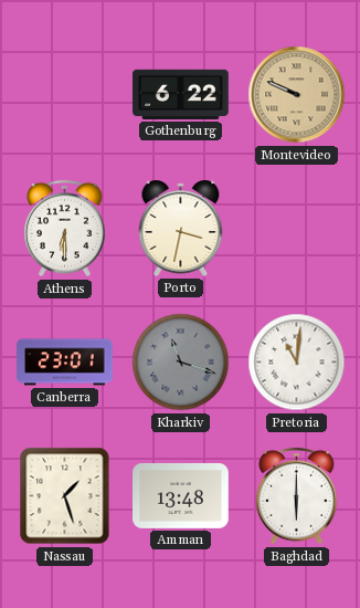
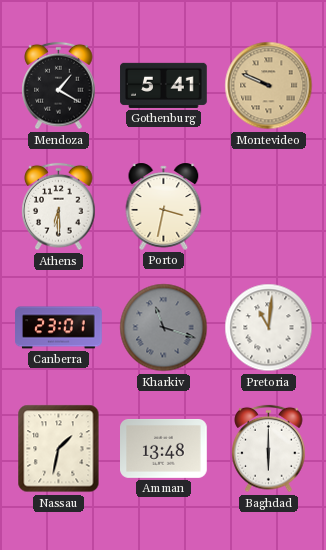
Mendoza: none -> 1:20 (59, 86)
Gothenburg: 6:22 -> 5:41 (164, 85)
Nassau: 1:27 -> 1:32 (59, 449)
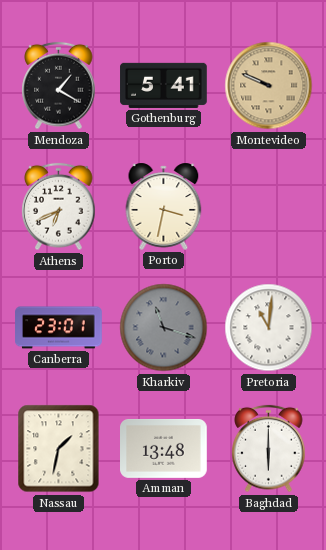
Athens: 6:30 -> 6:41 (59, 207)
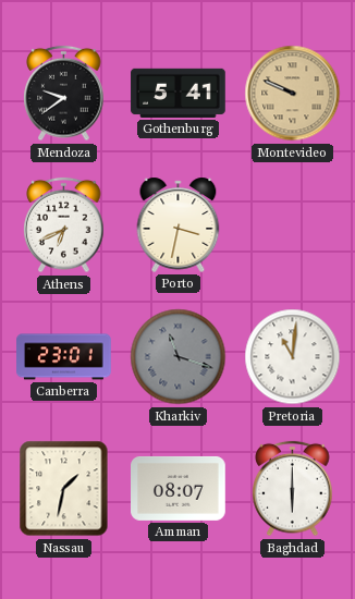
Mendoza: 1:20 -> 9:39 (64, 94)
Amman: 13:48 -> 08:07 (179, 488)
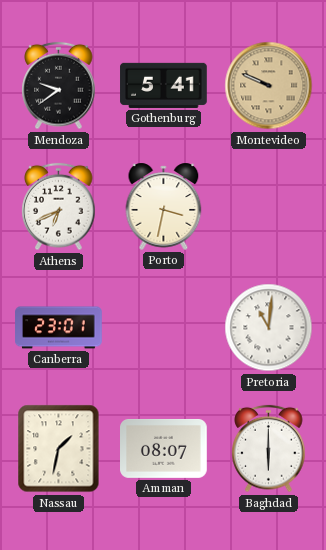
Kharkiv: 11:18 -> none (179, 357)
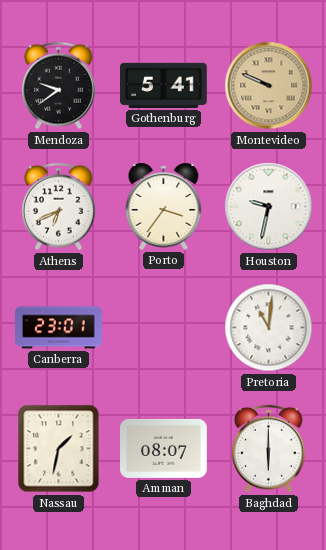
Porto: 3:32 -> 3:36 (164, 206)
Houston: none -> 9:32 (269, 207)
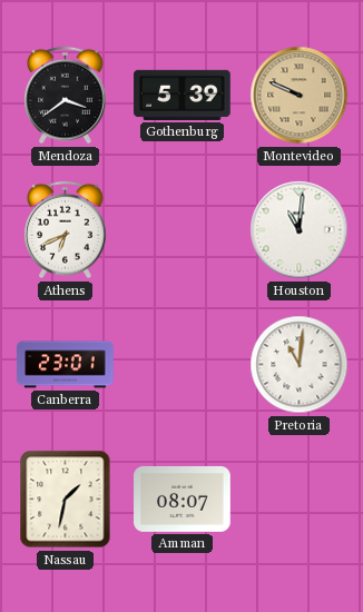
Mendoza: 9:39 -> 3:39 (66, 96)
Gothenburg: 5:41 -> 5:39 (183, 95)
Porto: 3:36 -> none (164, 206)
Houston: 9:32 -> 11:01 (300, 230)
Baghdad: 6:00 -> none (269, 449)
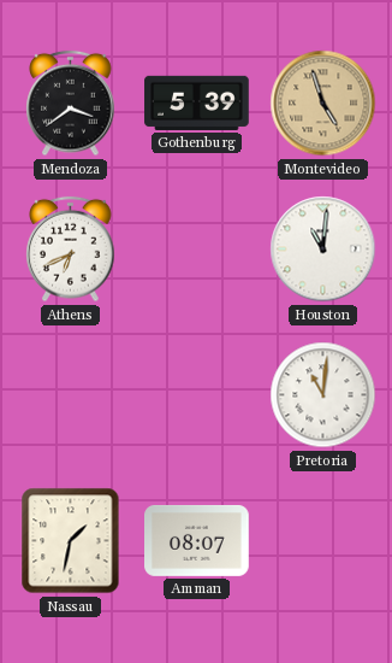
Montevideo: 9:49 -> 4:57 (323, 104)
Canberra: 23:01 -> none (66, 365)
